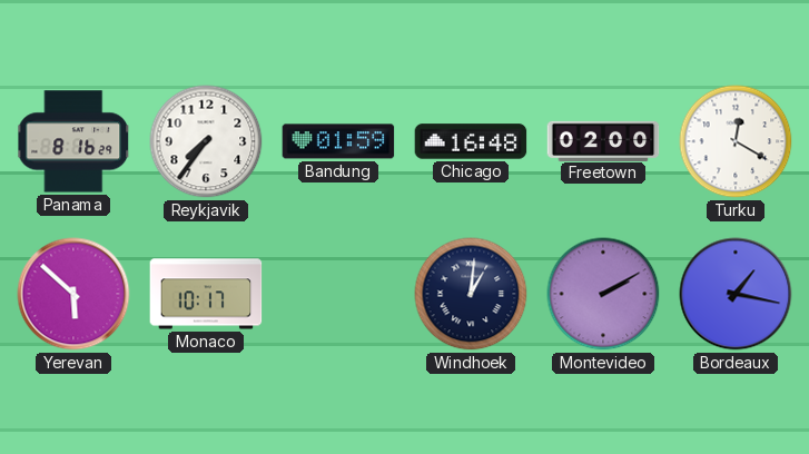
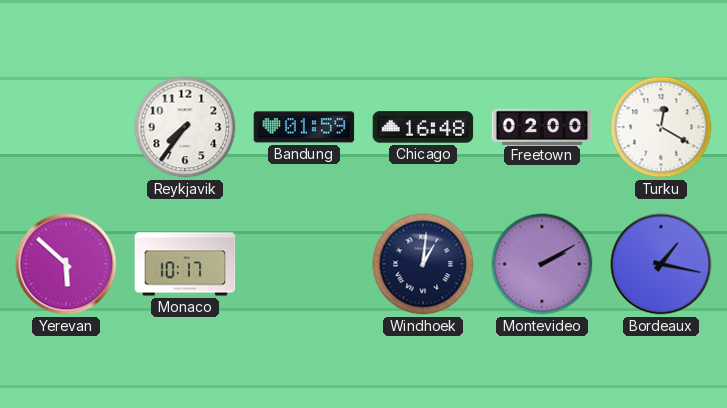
Panama: 8:16 -> none (75, 141)
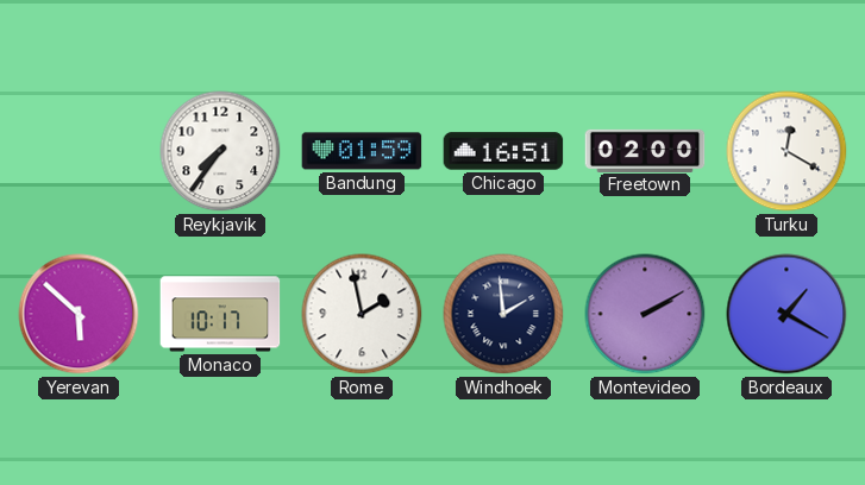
Chicago: 16:48 -> 16:51 (503, 151)
Rome: none -> 1:58 (362, 314)
Windhoek: 1:01 -> 1:59 (503, 314)
Bordeaux: 1:17 -> 1:20 (786, 314)
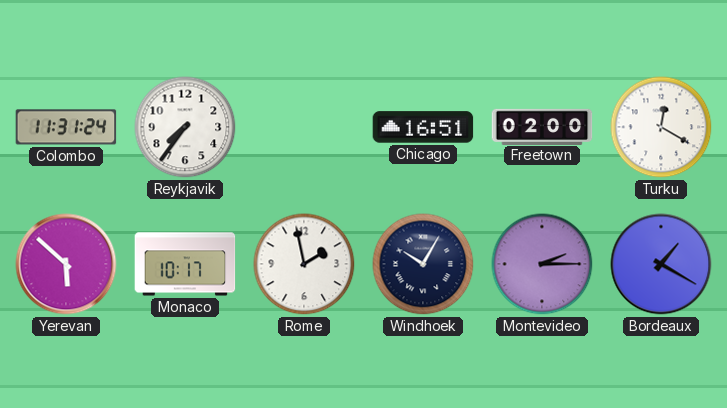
Colombo: none -> 11:31 (66, 127)
Bandung: 01:59 -> none (362, 151)
Windhoek: 1:59 -> 10:05 (423, 264)
Montevideo: 2:10 -> 2:15 (542, 264)
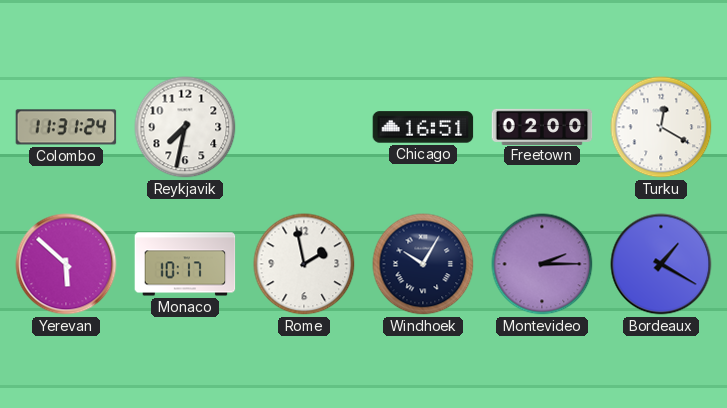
Reykjavik: 7:36 -> 7:32 (185, 127)
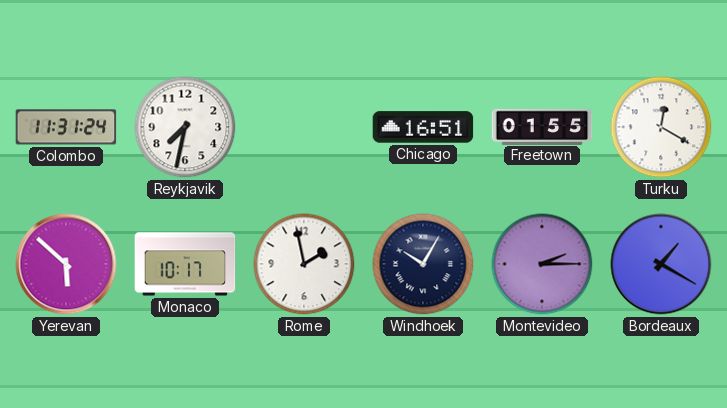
Freetown: 02:00 -> 01:55 (542, 126)
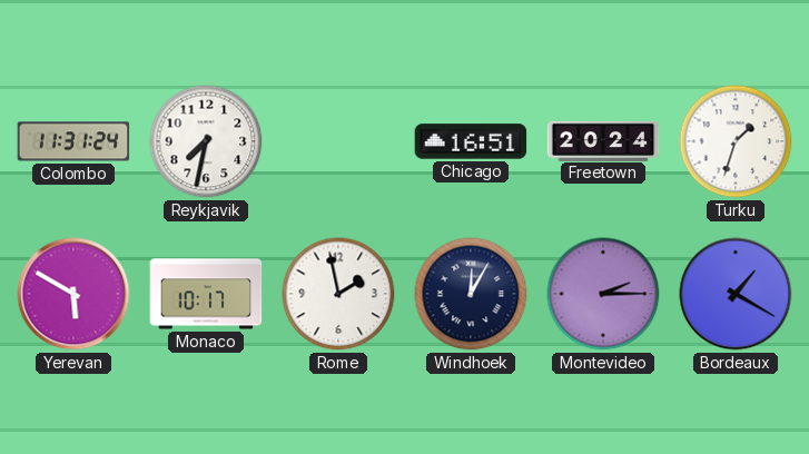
Freetown: 01:55 -> 20:24 (603, 140)
Turku: 12:20 -> 1:33 (736, 141)
Yerevan: 5:52 -> 5:50 (73, 294)
Windhoek: 10:05 -> 12:05 (471, 294)
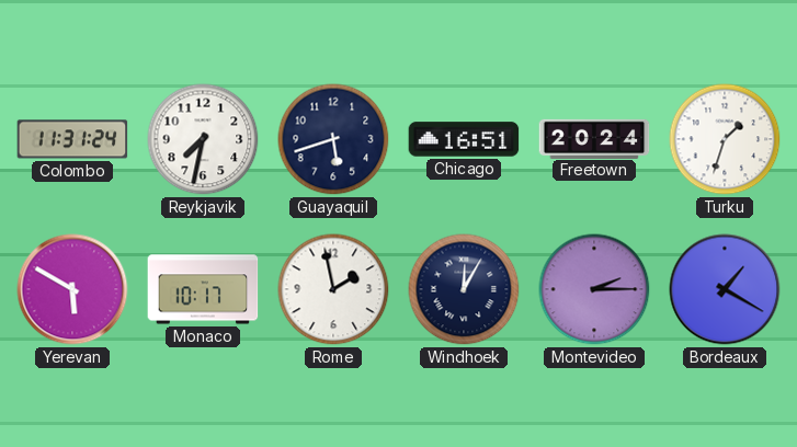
Guayaquil: none -> 5:42 (333, 139)
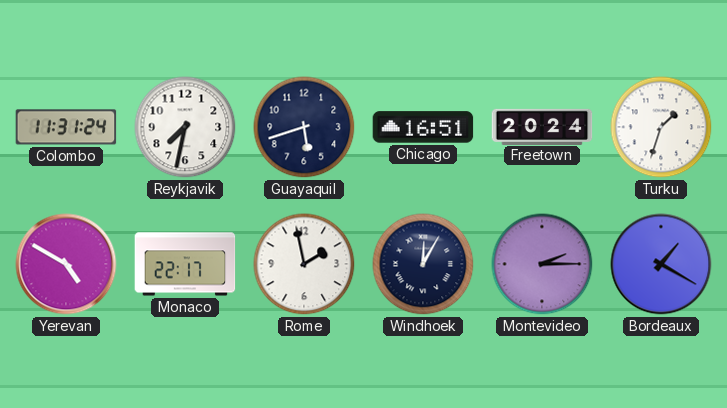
Yerevan: 5:50 -> 4:50 (66, 264)
Monaco: 10:17 -> 22:17 (185, 264)
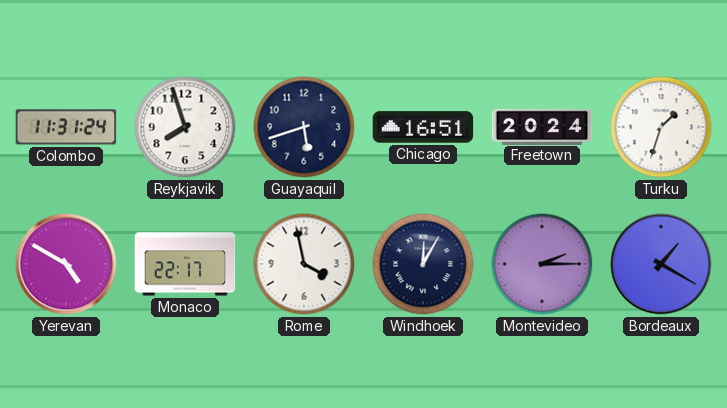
Reykjavik: 7:32 -> 7:57 (185, 127)
Rome: 1:58 -> 3:58 (304, 264)
